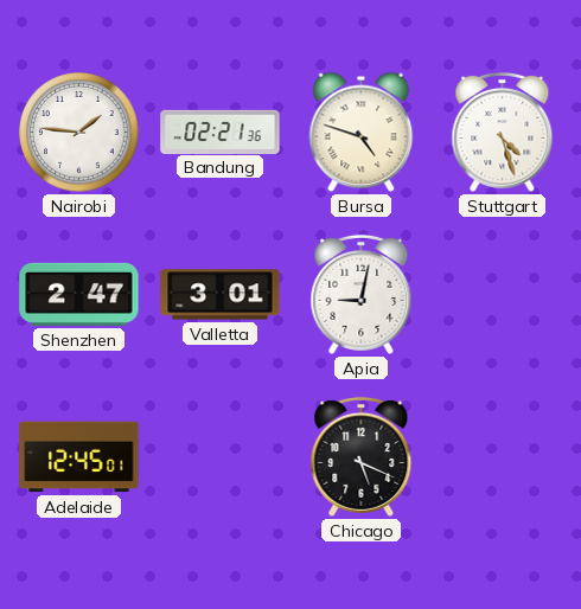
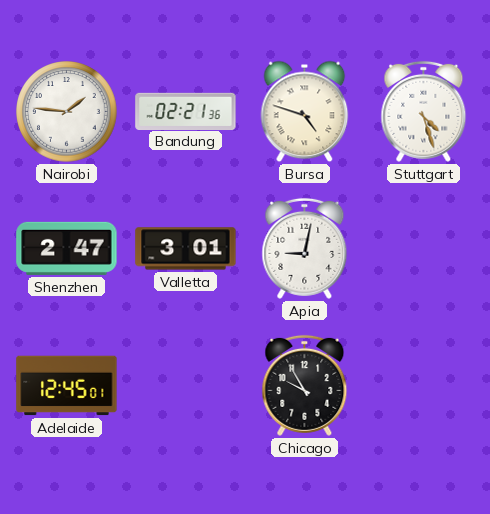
Chicago: 5:19 -> 9:55 (305, 385)
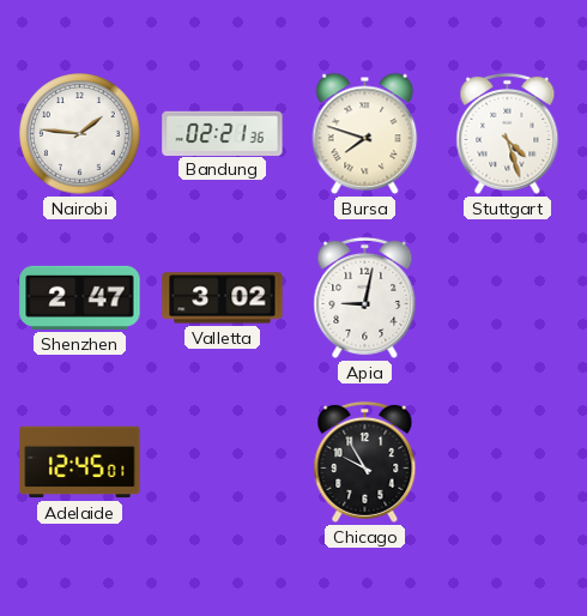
Bursa: 4:48 -> 7:48 (365, 134)
Valletta: 3:01 -> 3:02 (223, 298)
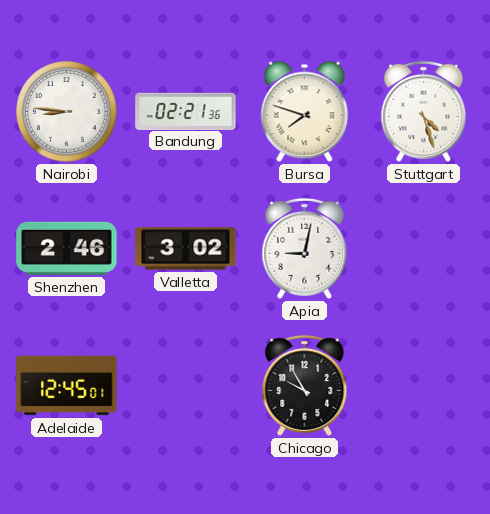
Nairobi: 1:46 -> 8:46 (67, 112)
Shenzhen: 2:47 -> 2:46 (67, 248)
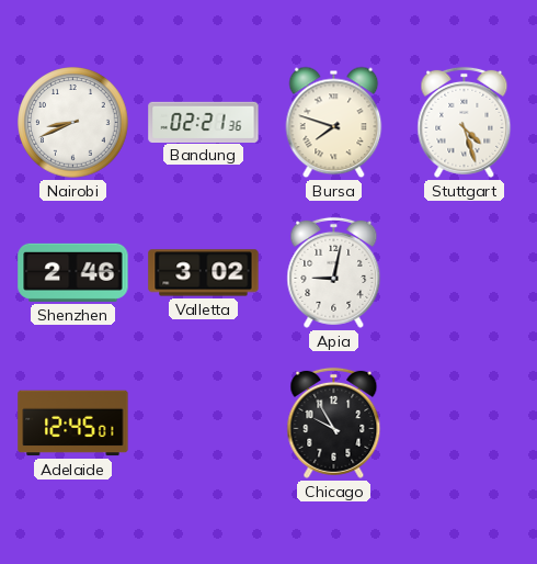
Nairobi: 8:46 -> 8:41 (73, 123)
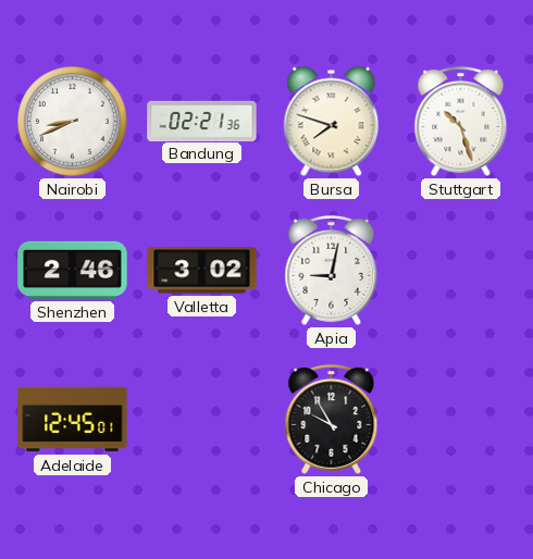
Stuttgart: 4:27 -> 10:27 (461, 121)
